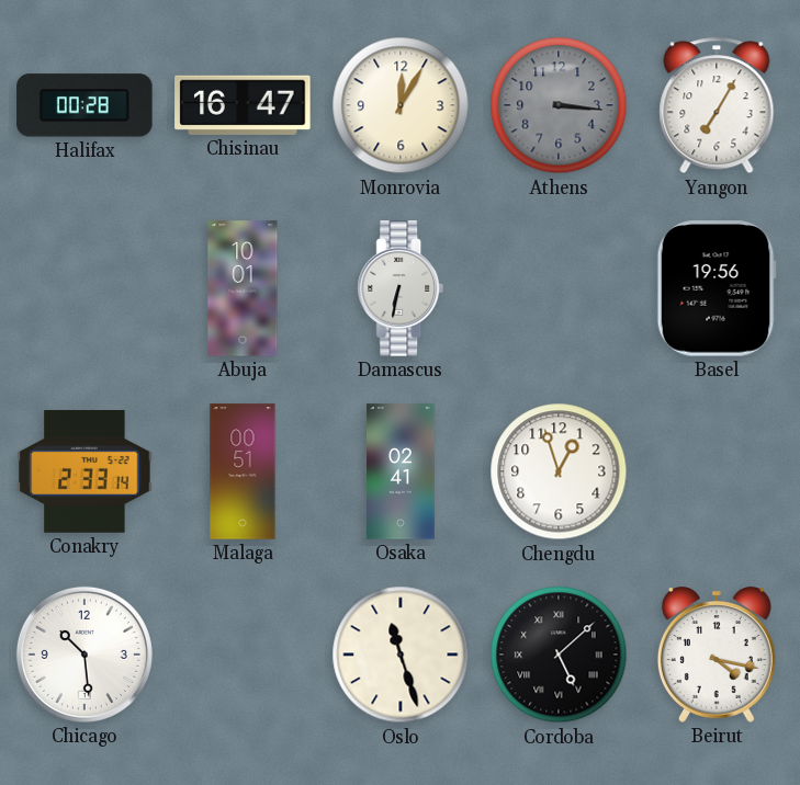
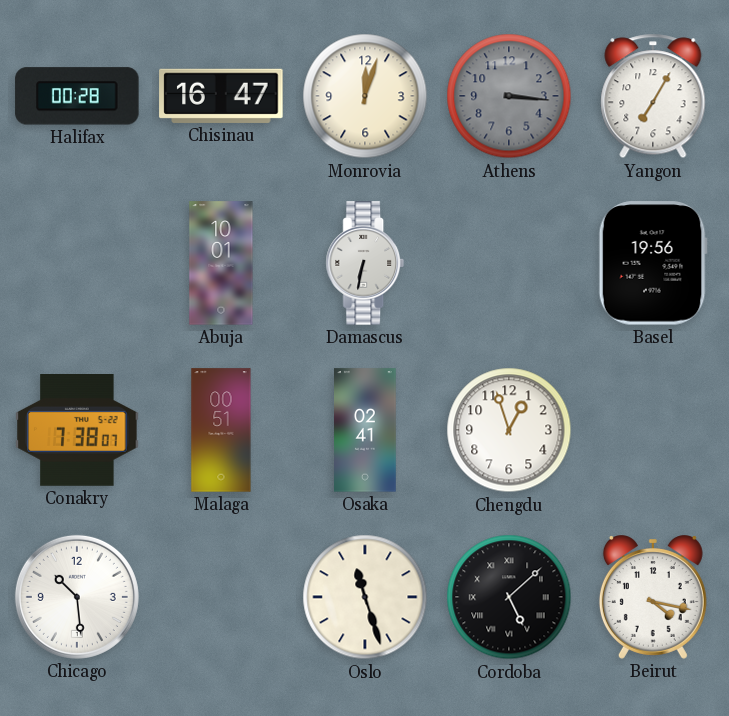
Monrovia: 12:05 -> 12:03 (365, 96)
Conakry: 2:33 -> 7:38 (77, 431)
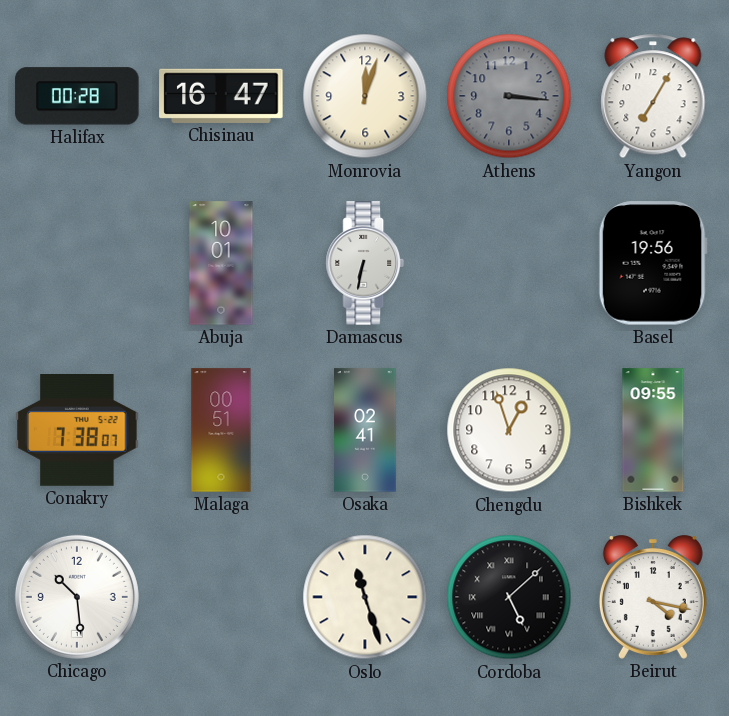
Bishkek: none -> 09:55 (653, 430)
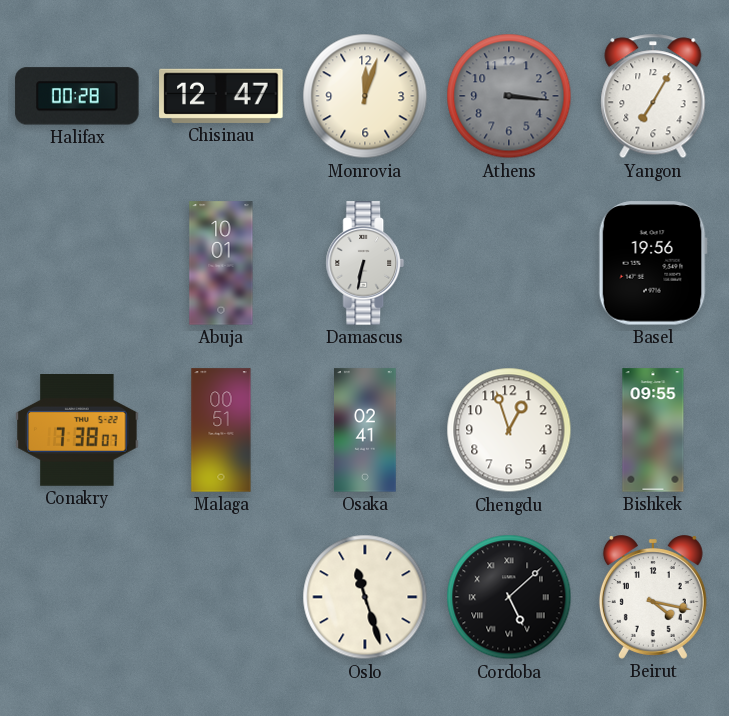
Chisinau: 16:47 -> 12:47 (221, 96)
Chicago: 10:29 -> none (77, 597)
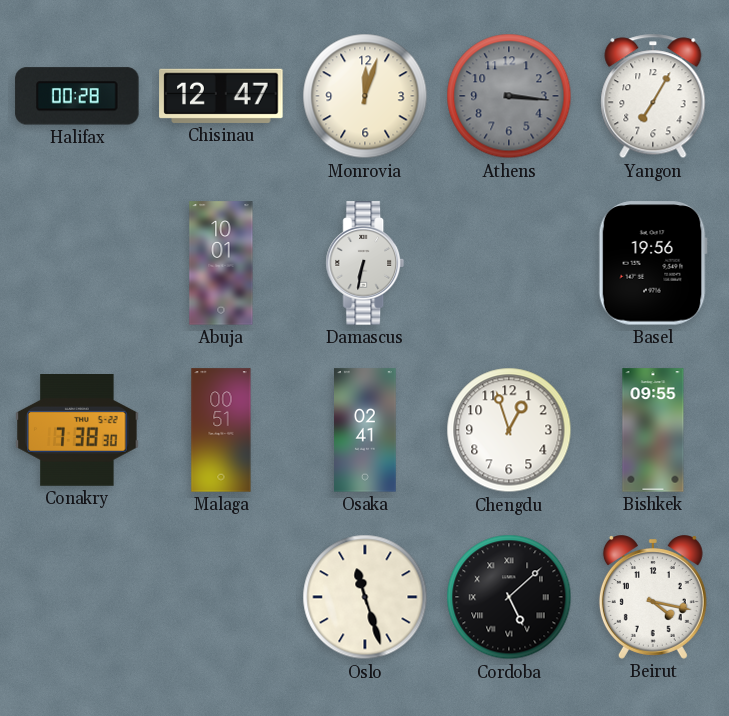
Conakry: 7:38:07 -> 7:38:30 (77, 431)
